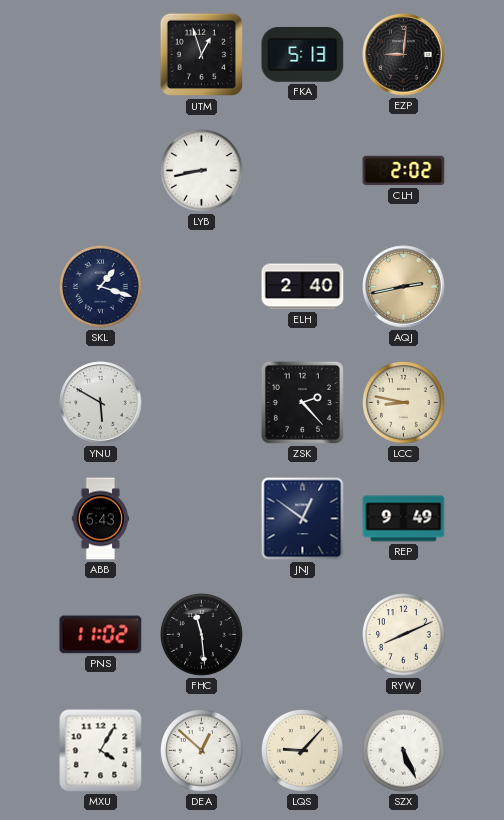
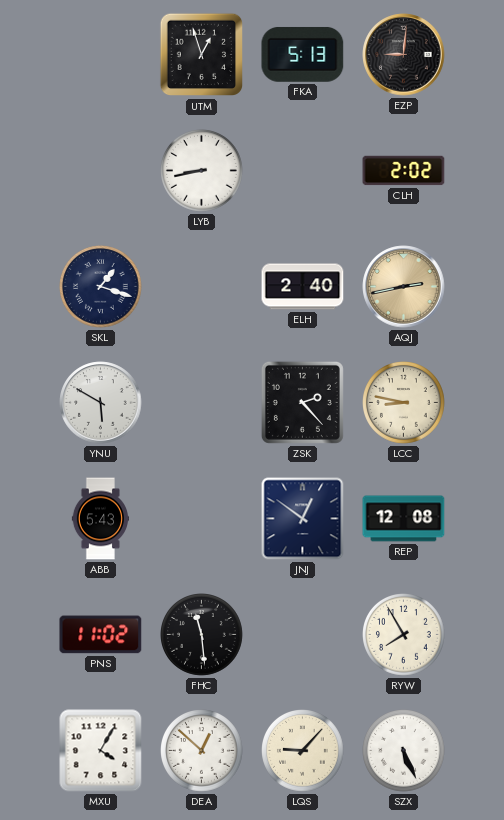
REP: 9:49 -> 12:08 (404, 519)
RYW: 8:11 -> 7:55 (404, 635)
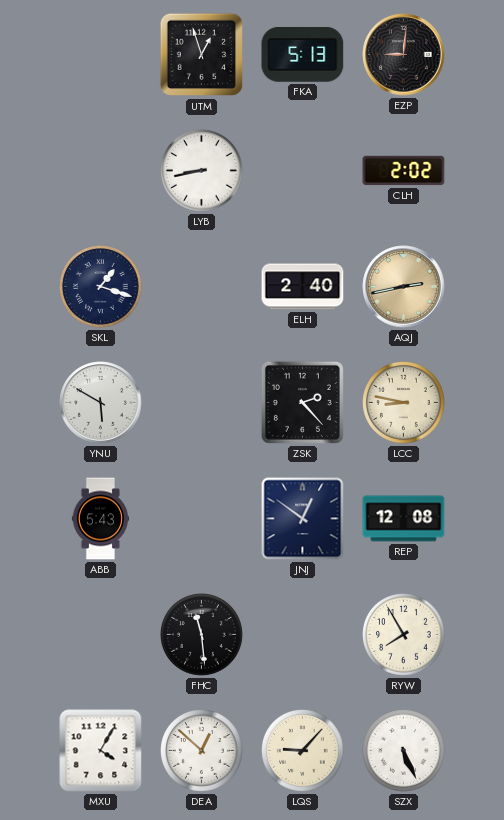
PNS: 11:02 -> none (101, 635)
